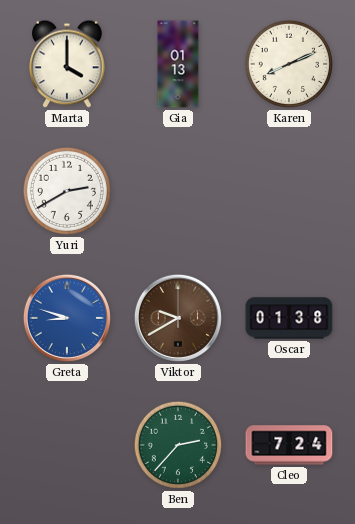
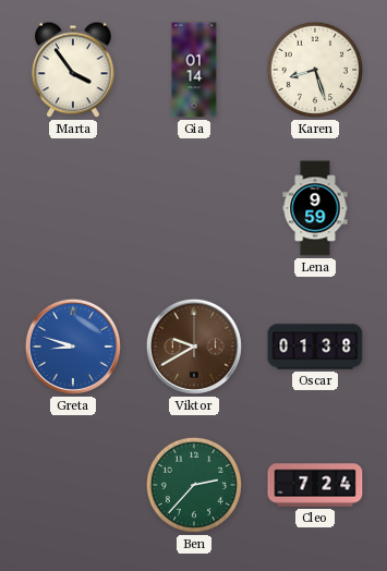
Marta: 4:00 -> 3:54 (73, 70)
Gia: 01:13 -> 01:14 (194, 70)
Karen: 8:11 -> 8:27 (315, 70)
Yuri: 2:40 -> none (67, 191)
Lena: none -> 9:59 (315, 208)
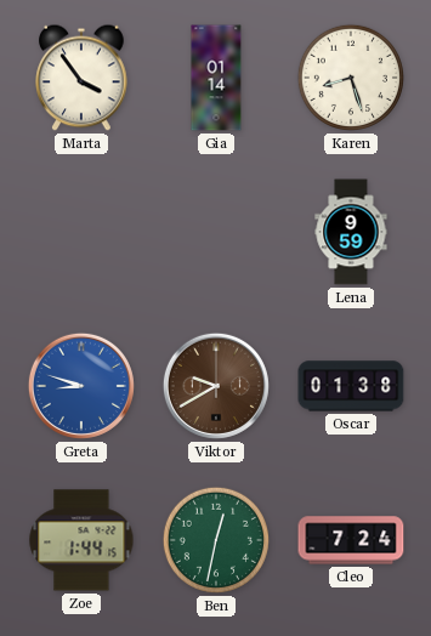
Zoe: none -> 1:44 (81, 540)
Ben: 2:37 -> 12:32 (216, 540)
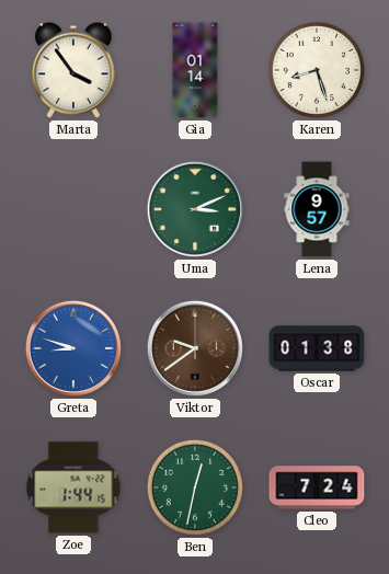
Uma: none -> 3:11 (195, 209)
Lena: 9:59 -> 9:57 (317, 209)
Viktor: 9:40 -> 9:39 (195, 348)
